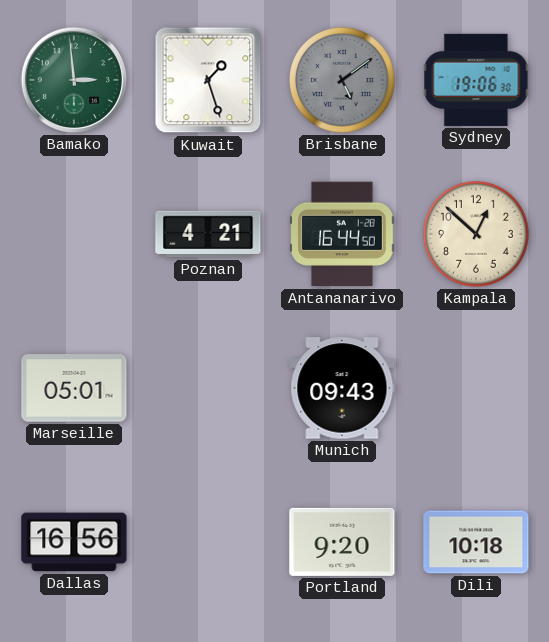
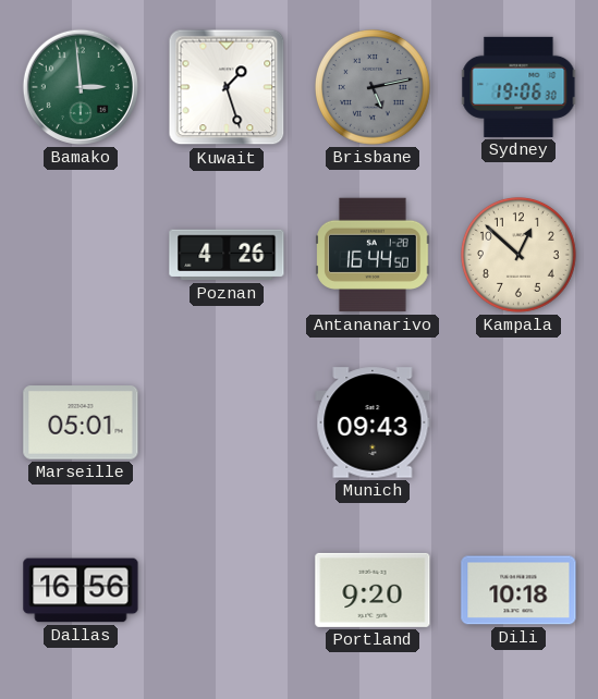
Brisbane: 5:09 -> 5:13 (374, 88)
Poznan: 4:21 -> 4:26 (227, 255)
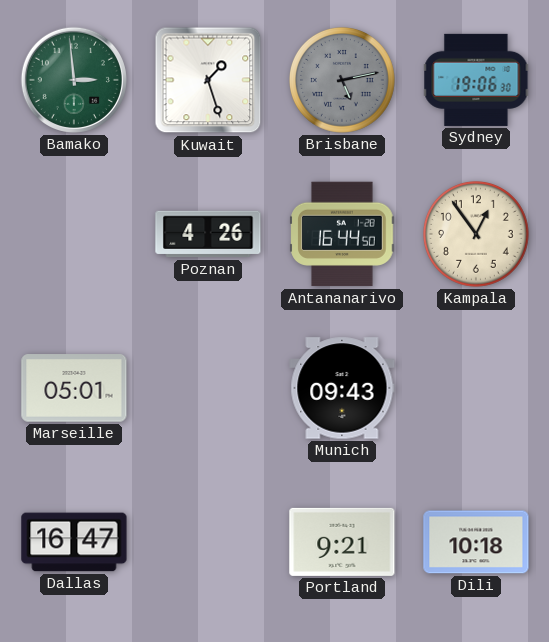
Kampala: 12:52 -> 12:54 (477, 235)
Dallas: 16:56 -> 16:47 (74, 542)
Portland: 9:20 -> 9:21 (342, 542)
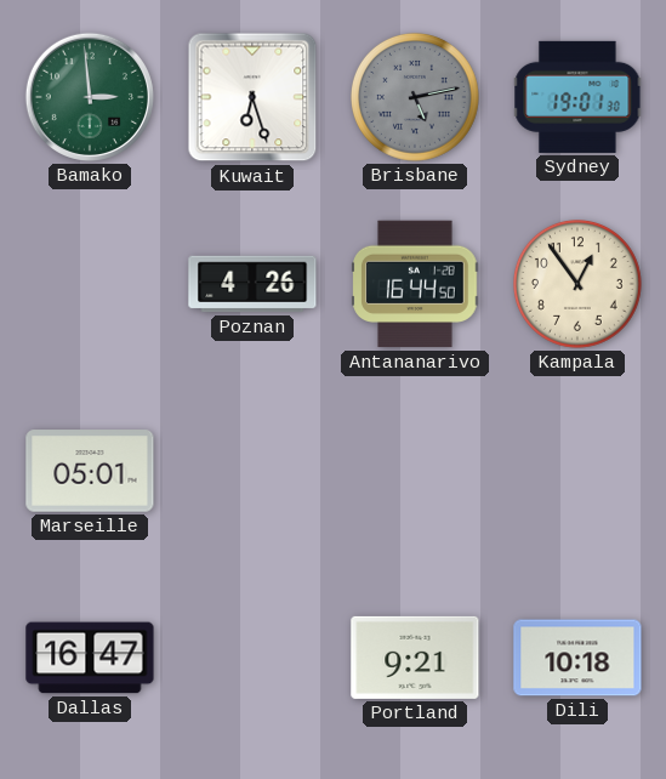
Kuwait: 1:27 -> 6:27 (252, 97)
Sydney: 19:06 -> 19:01 (577, 97)
Munich: 09:43 -> none (342, 388)
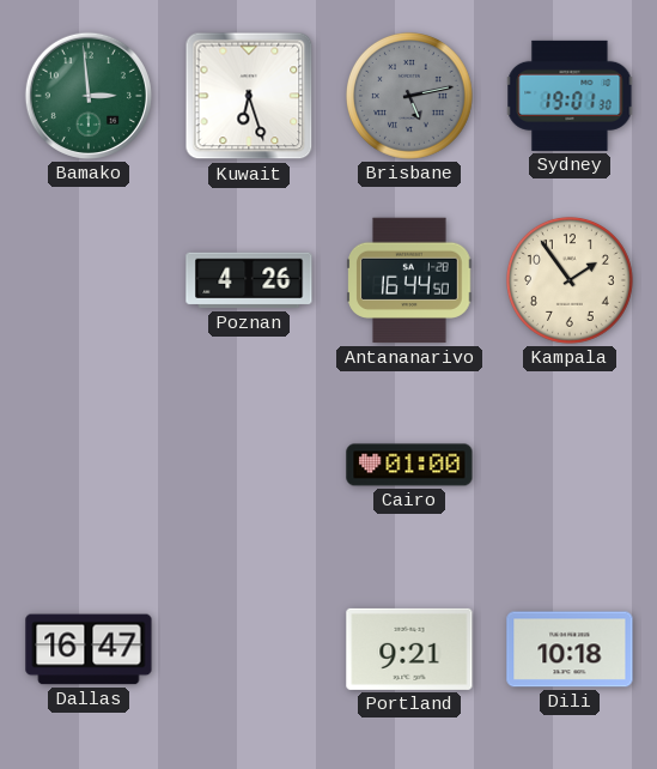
Kampala: 12:54 -> 1:54 (571, 281)
Marseille: 05:01 -> none (90, 471)
Cairo: none -> 01:00 (409, 465)
